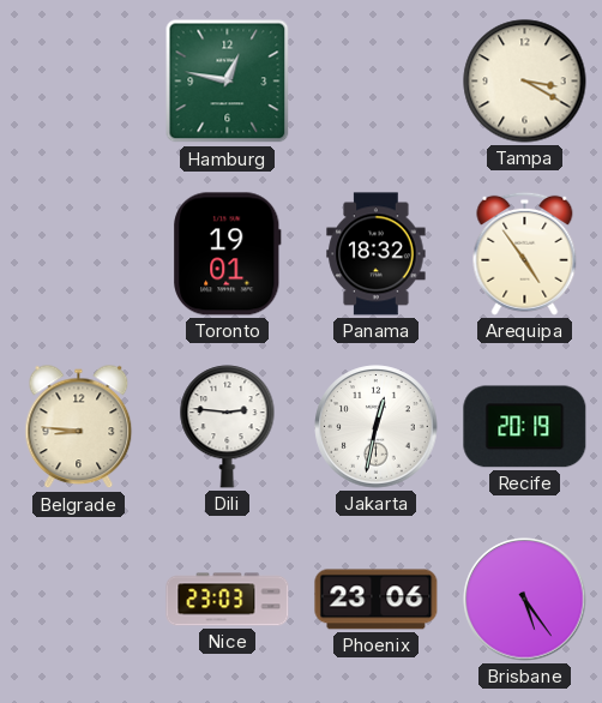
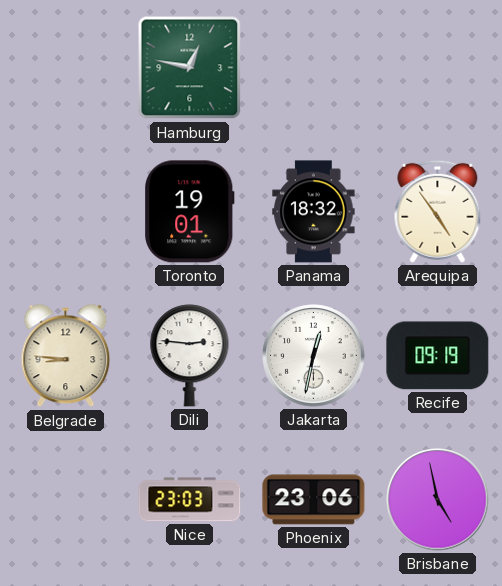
Tampa: 3:20 -> none (525, 82)
Recife: 20:19 -> 09:19 (438, 356)
Brisbane: 5:24 -> 4:58 (438, 500)
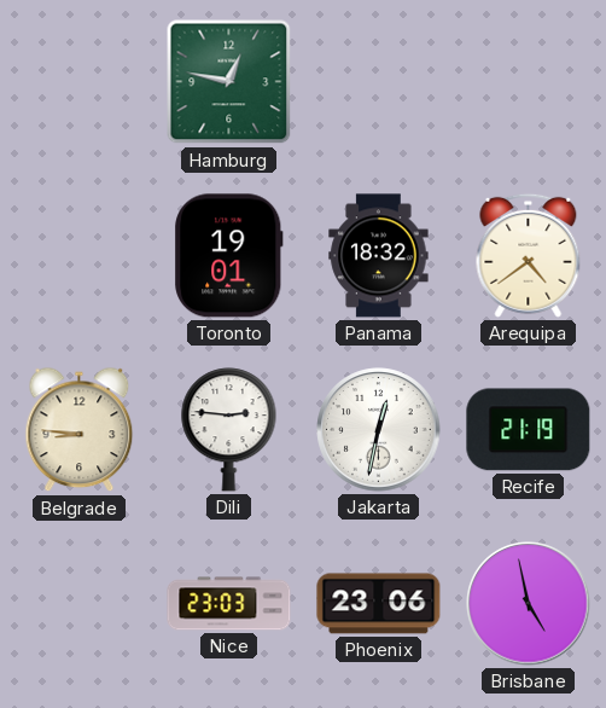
Arequipa: 4:54 -> 4:39 (529, 255)
Recife: 09:19 -> 21:19 (529, 430)
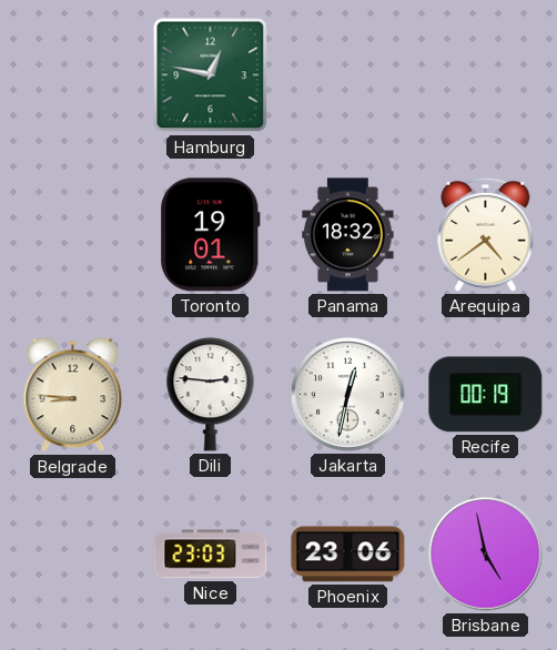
Recife: 21:19 -> 00:19 (486, 395)
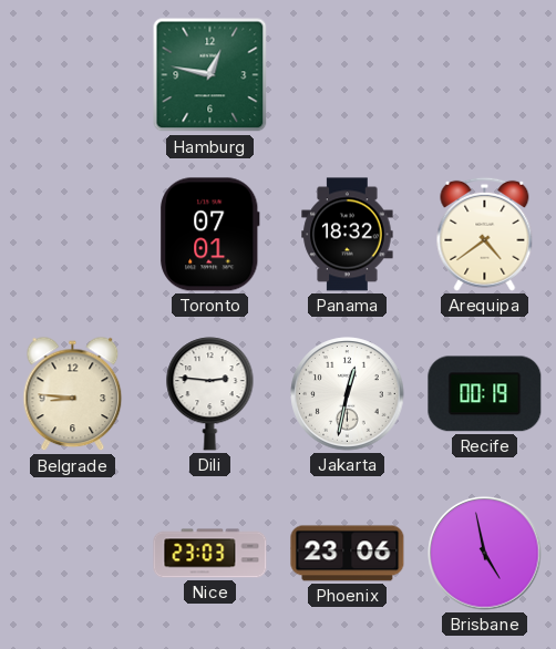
Toronto: 19:01 -> 07:01 (210, 235)
